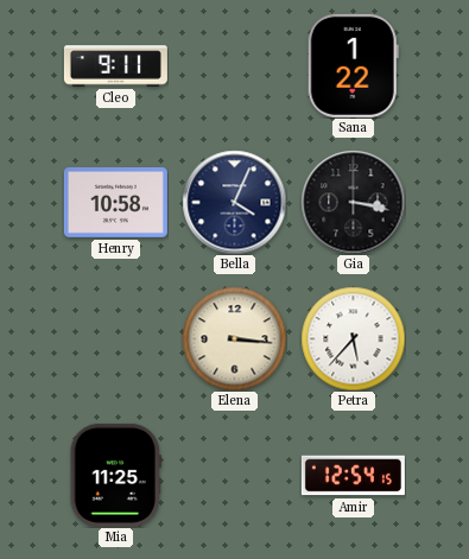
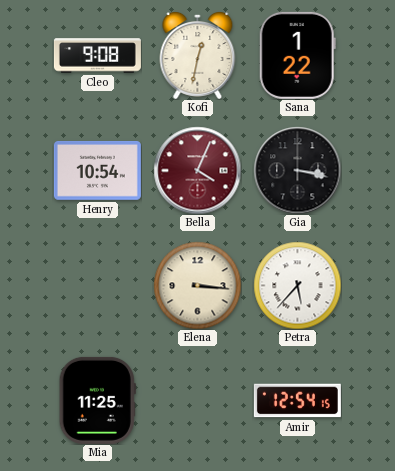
Cleo: 9:11 -> 9:08 (97, 56)
Kofi: none -> 12:32 (198, 56)
Henry: 10:58 -> 10:54 (97, 171)
Bella dial: navy -> burgundy (197, 170)
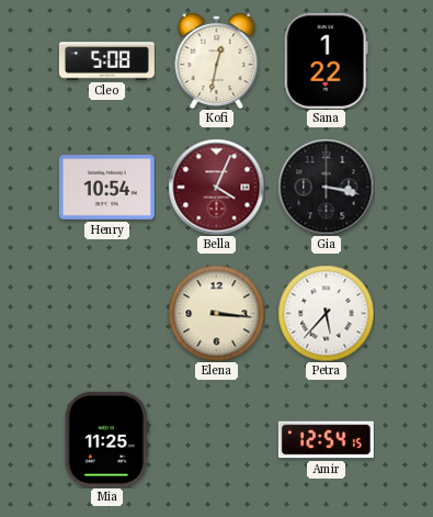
Cleo: 9:08 -> 5:08 (106, 61)
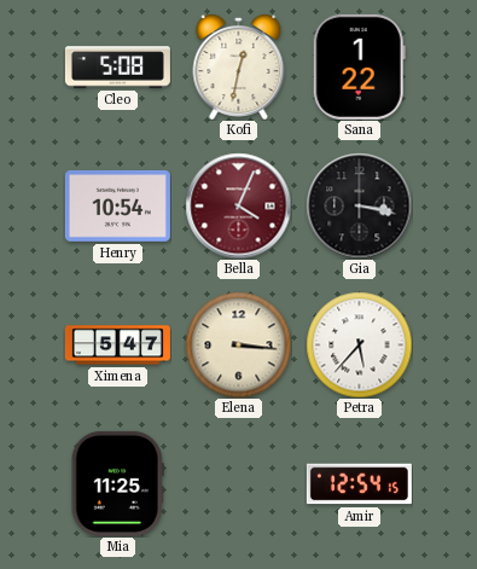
Ximena: none -> 5:47 (117, 346)
